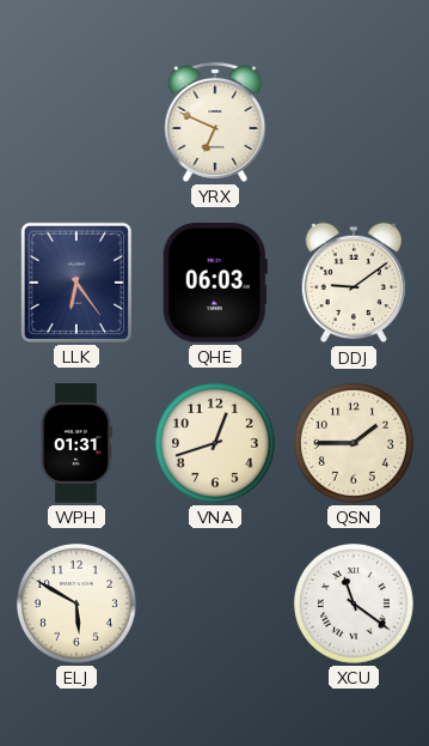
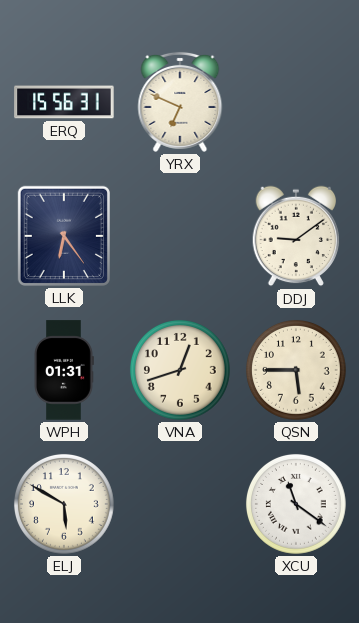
ERQ: none -> 15:56 (64, 102)
QHE: 06:03 -> none (215, 283)
QSN: 1:45 -> 5:45 (296, 370)
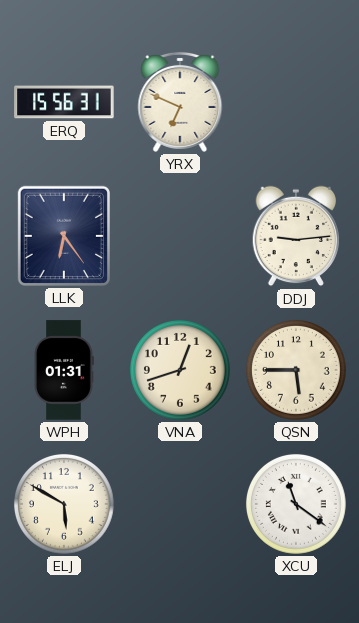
DDJ: 9:09 -> 9:14 (296, 236)
